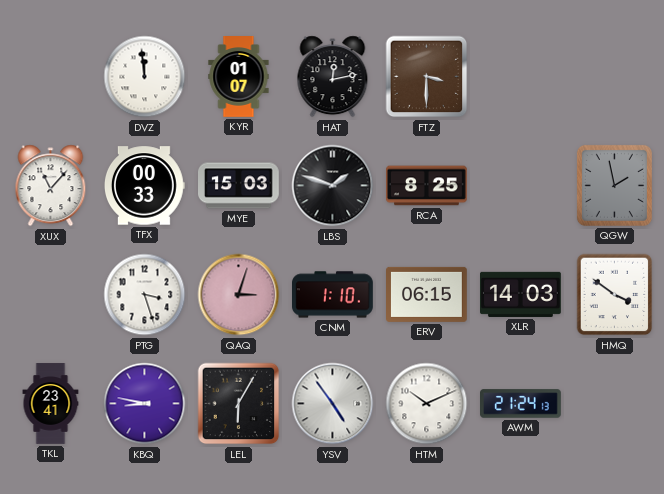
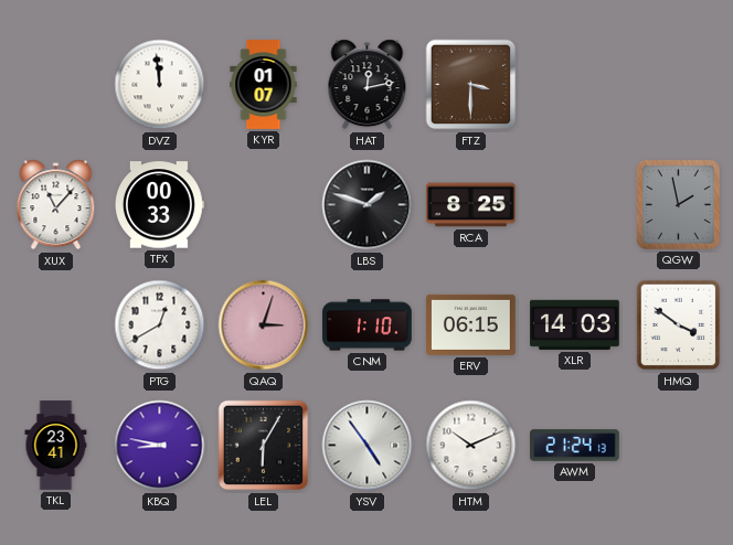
MYE: 15:03 -> none (239, 186)
PTG: 3:27 -> 12:40 (160, 325)
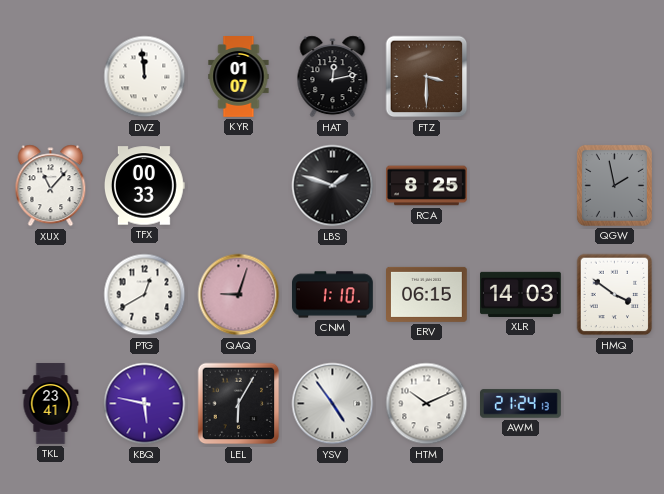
QAQ: 3:03 -> 9:03 (239, 295)
KBQ: 8:47 -> 5:47 (145, 404)
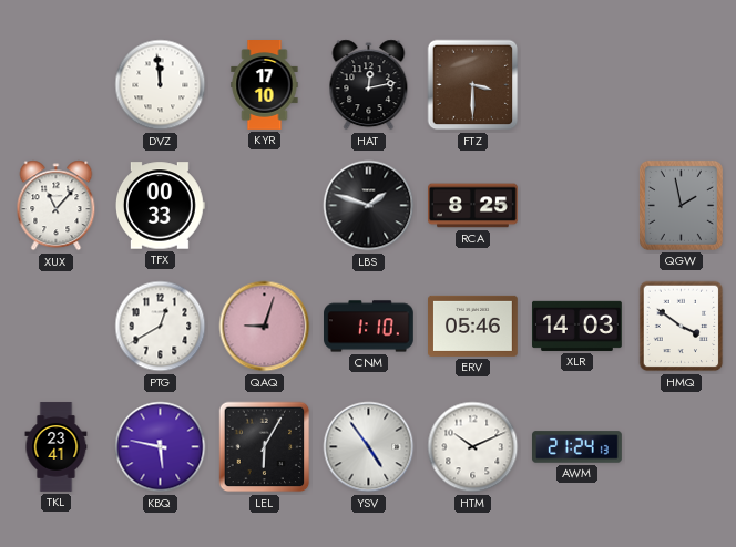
KYR: 01:07 -> 17:10 (265, 85)
ERV: 06:15 -> 05:46 (473, 326)
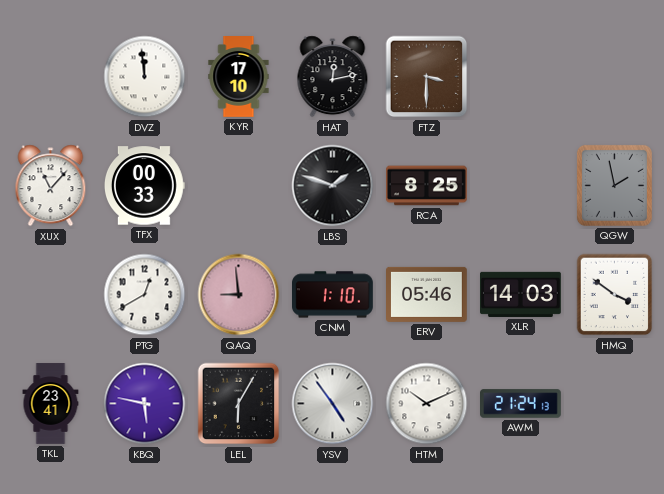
QAQ: 9:03 -> 8:59 (239, 295)
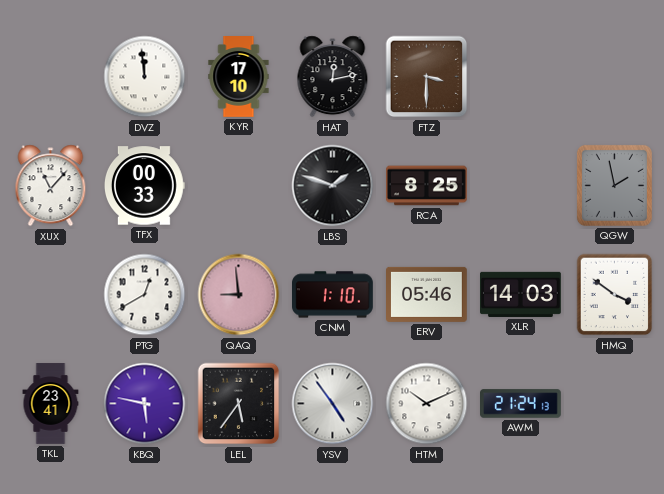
LEL: 6:05 -> 5:36 (239, 404)
